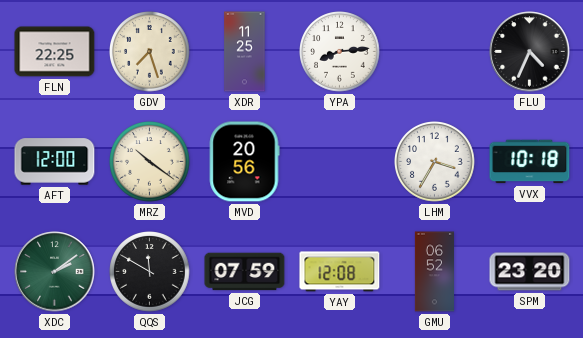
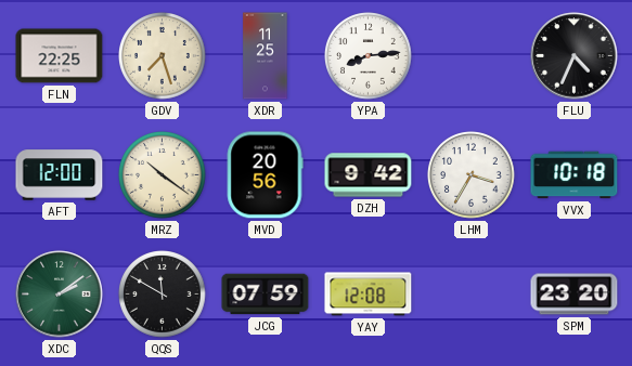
DZH: none -> 9:42 (369, 175)
GMU: 06:52 -> none (434, 272)
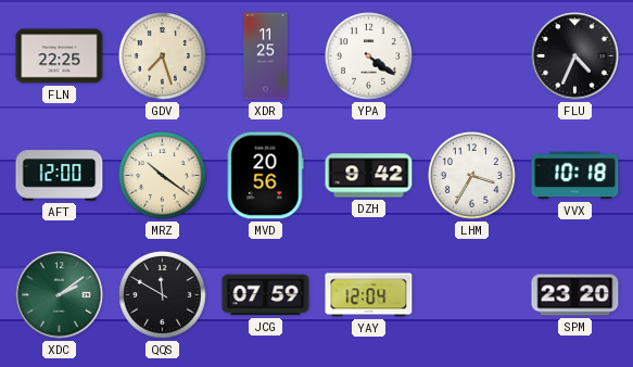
YPA: 8:14 -> 4:21 (369, 56)
YAY: 12:08 -> 12:04 (369, 295)
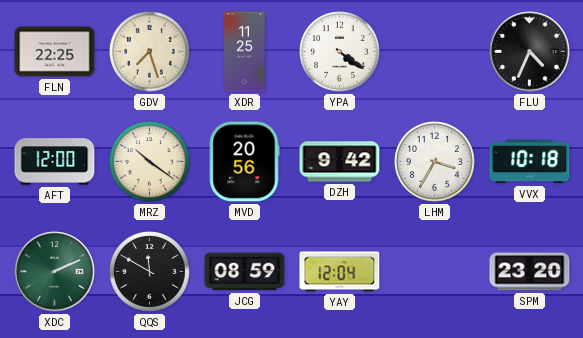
XDC: 2:09 -> 2:11 (55, 272)
JCG: 07:59 -> 08:59 (245, 272)
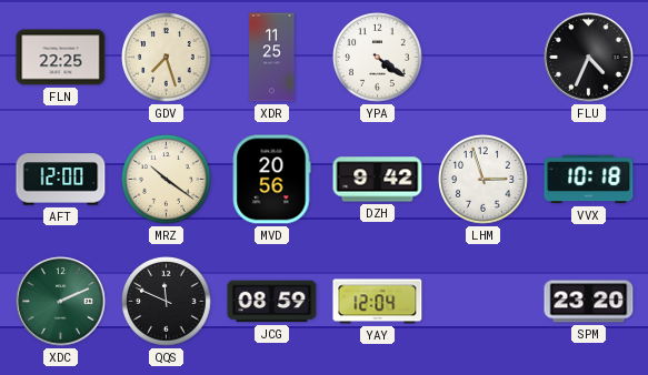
LHM: 3:35 -> 2:57 (483, 180)
QQS: 11:50 -> 11:49 (167, 302)
